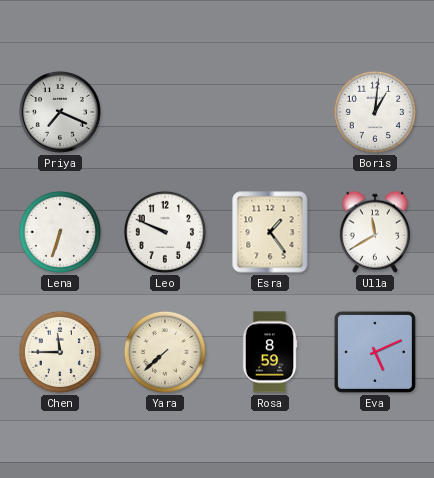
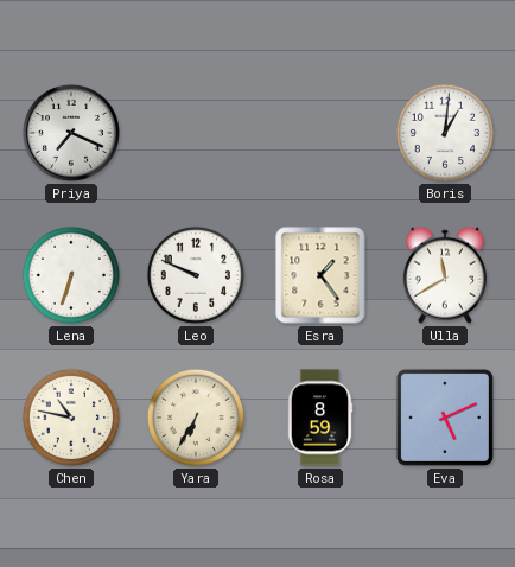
Chen: 11:45 -> 10:47 (71, 418)
Yara: 7:38 -> 6:35 (196, 418)
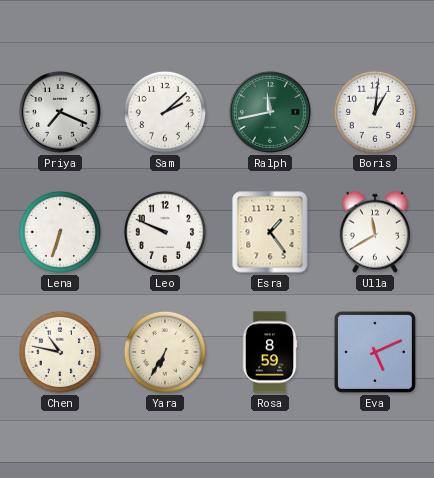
Sam: none -> 2:08 (165, 112)
Ralph: none -> 11:43 (270, 112)
